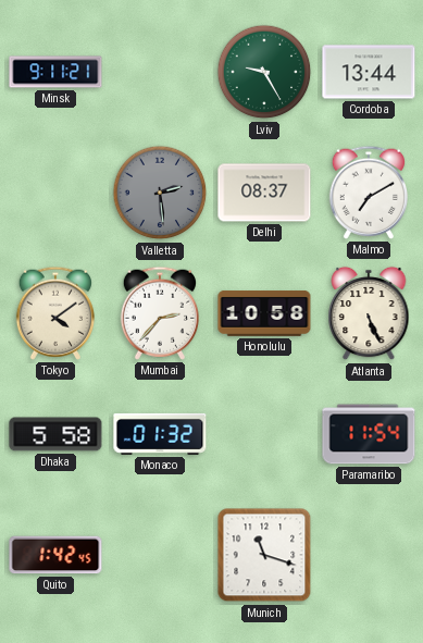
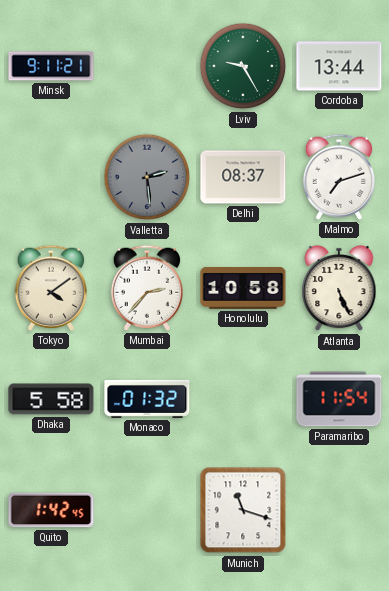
Malmo: 7:10 -> 7:12 (338, 177)
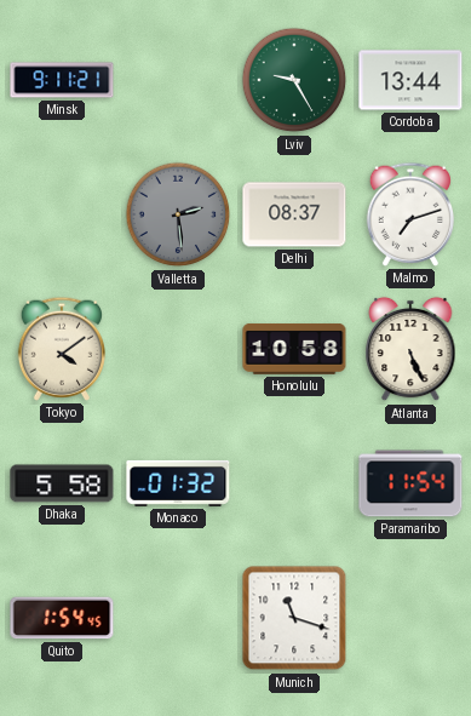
Mumbai: 2:37 -> none (146, 288)
Quito: 1:42 -> 1:54 (62, 618)
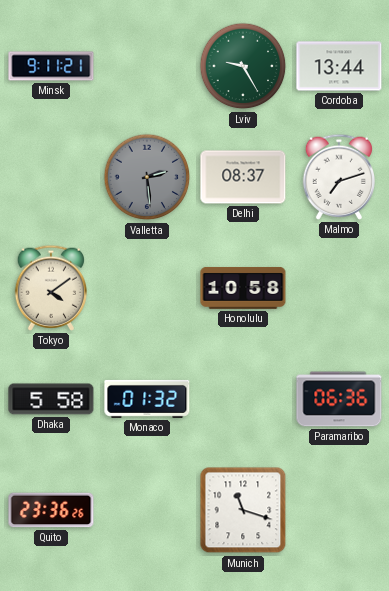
Atlanta: 5:26 -> none (410, 349)
Paramaribo: 11:54 -> 06:36 (339, 399)
Quito: 1:54 -> 23:36 (51, 510)
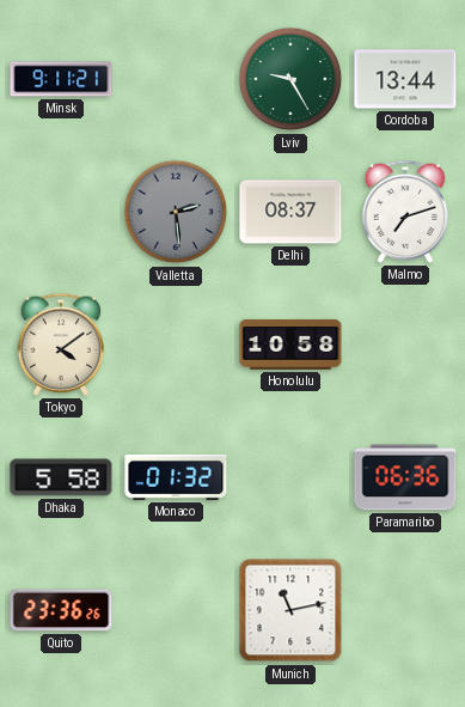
Munich: 11:18 -> 11:13 (290, 610)
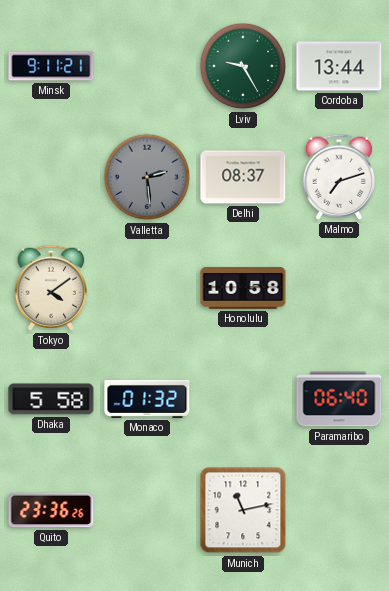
Paramaribo: 06:36 -> 06:40 (339, 399)
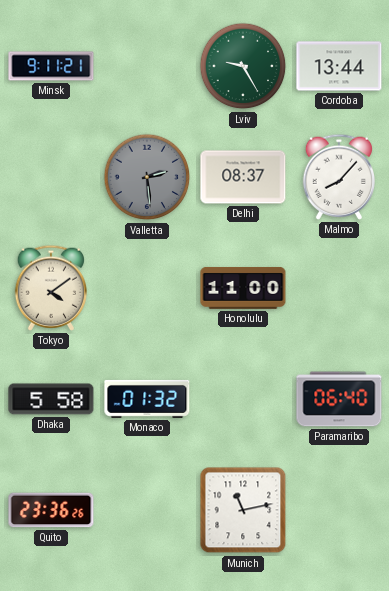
Malmo: 7:12 -> 8:07 (338, 177)
Honolulu: 10:58 -> 11:00 (243, 289)
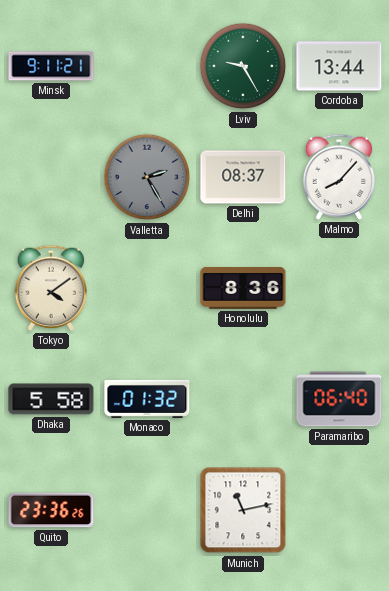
Valletta: 2:29 -> 2:25 (147, 177)
Honolulu: 11:00 -> 8:36 (243, 289)
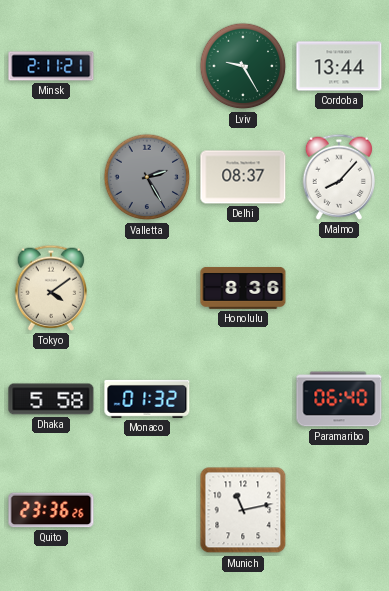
Minsk: 9:11 -> 2:11 (51, 66)
